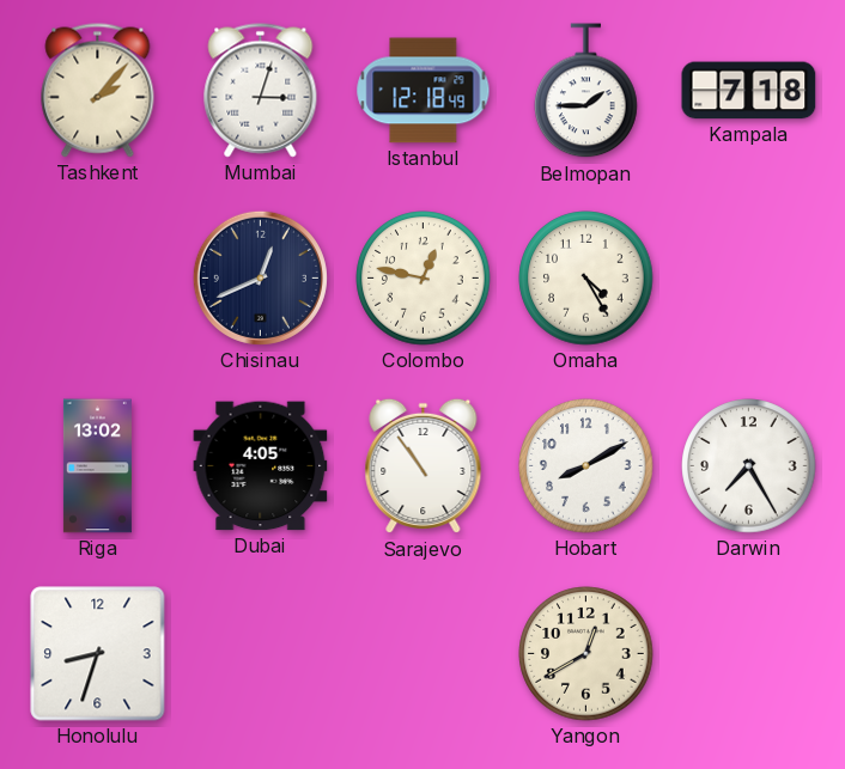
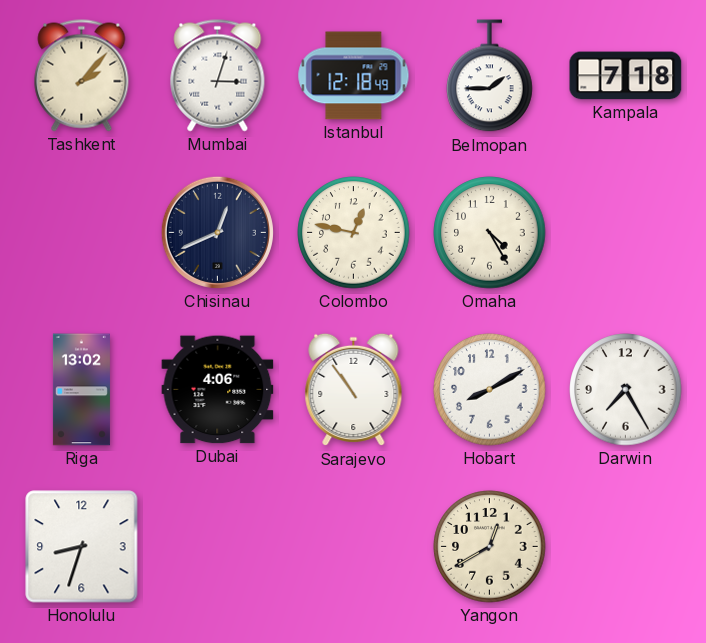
Dubai: 4:05 -> 4:06 (218, 390)
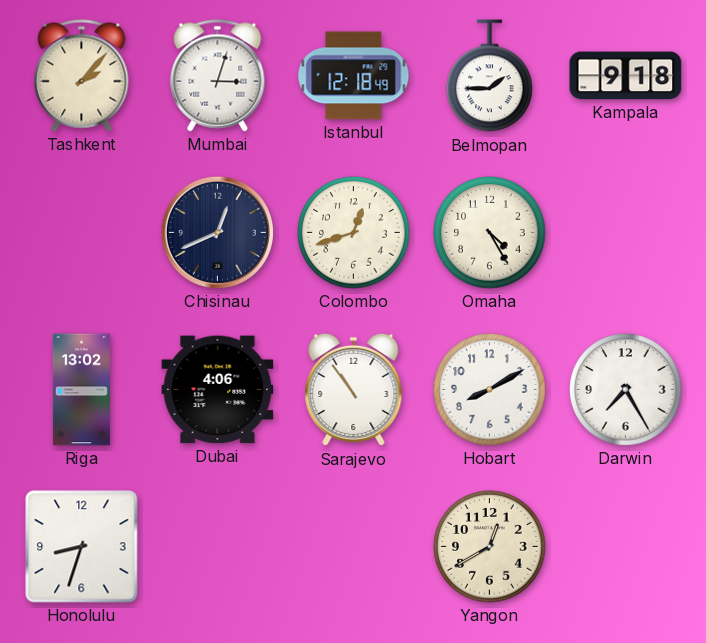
Kampala: 7:18 -> 9:18 (626, 76)
Colombo: 12:47 -> 12:42 (354, 233)
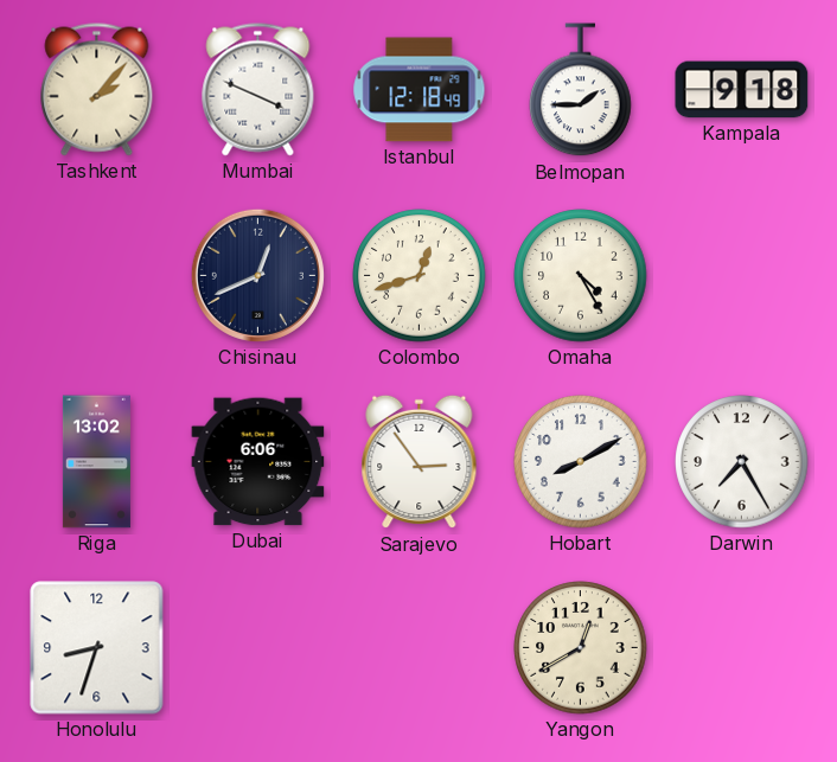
Mumbai: 3:03 -> 3:49 (258, 90)
Dubai: 4:06 -> 6:06 (258, 462)
Sarajevo: 10:54 -> 2:54 (420, 462)
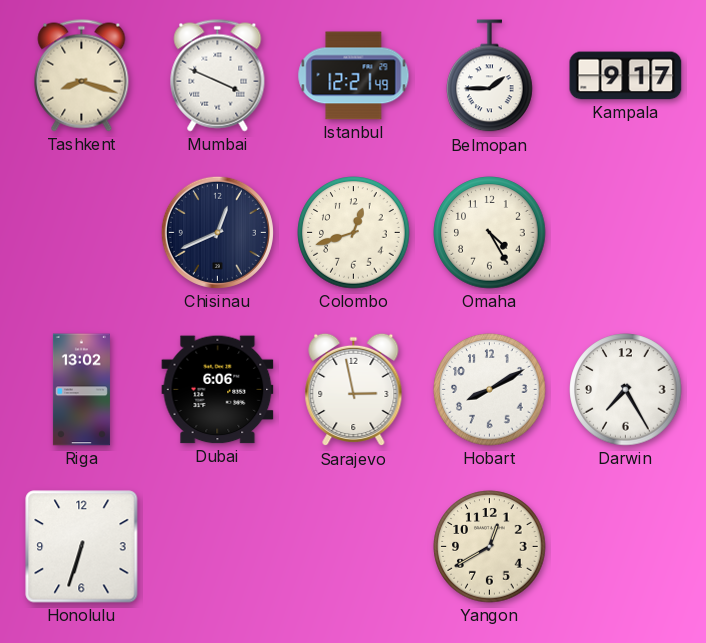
Tashkent: 2:07 -> 8:18 (82, 76)
Istanbul: 12:18 -> 12:21 (354, 76)
Kampala: 9:18 -> 9:17 (626, 76)
Sarajevo: 2:54 -> 2:58 (354, 390)
Honolulu: 8:33 -> 6:33 (82, 547)
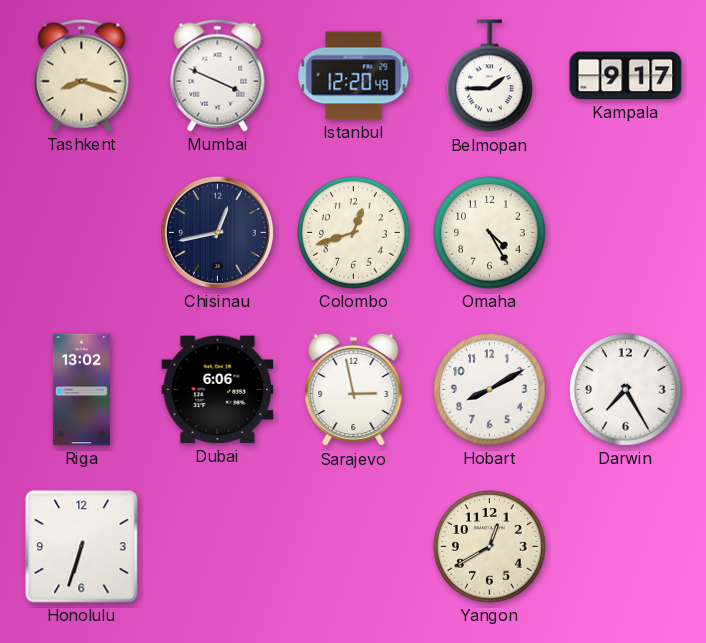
Istanbul: 12:21 -> 12:20 (354, 76)
Chisinau: 12:41 -> 12:43 (217, 232)
